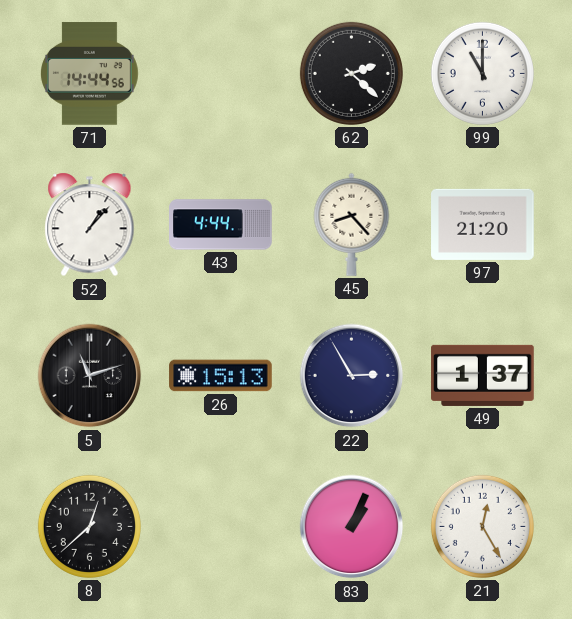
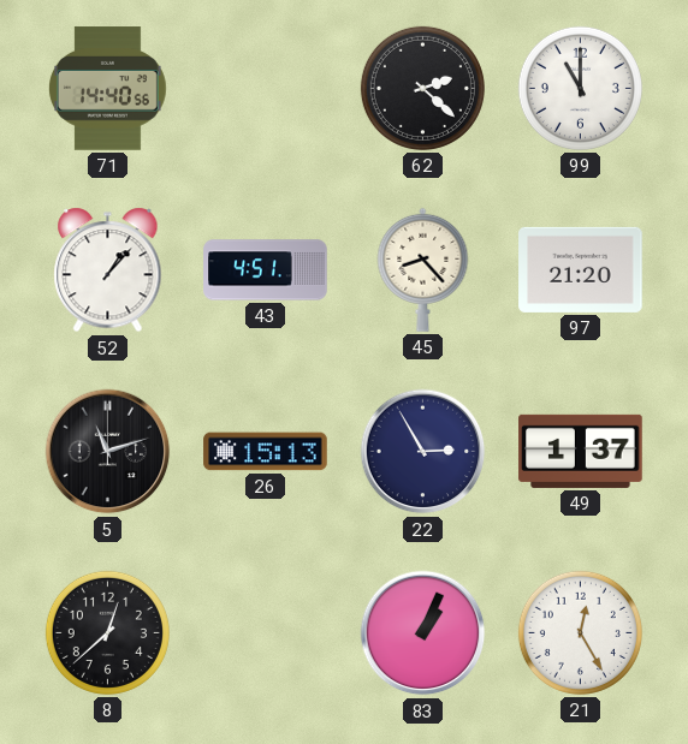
71: 14:44 -> 14:40 (107, 89)
43: 4:44 -> 4:51 (266, 270)
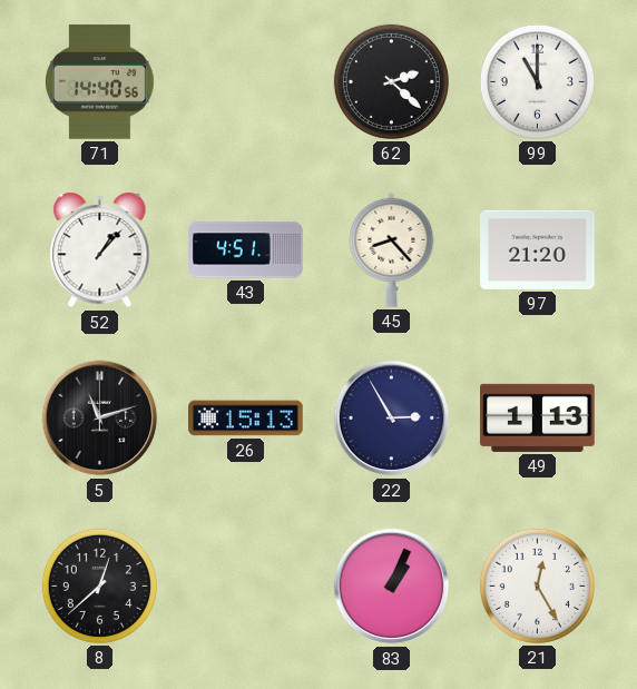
49: 1:37 -> 1:13 (538, 417)
